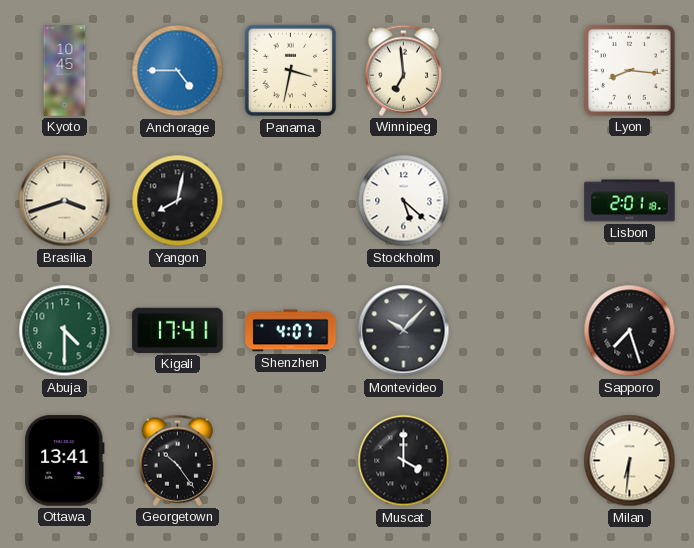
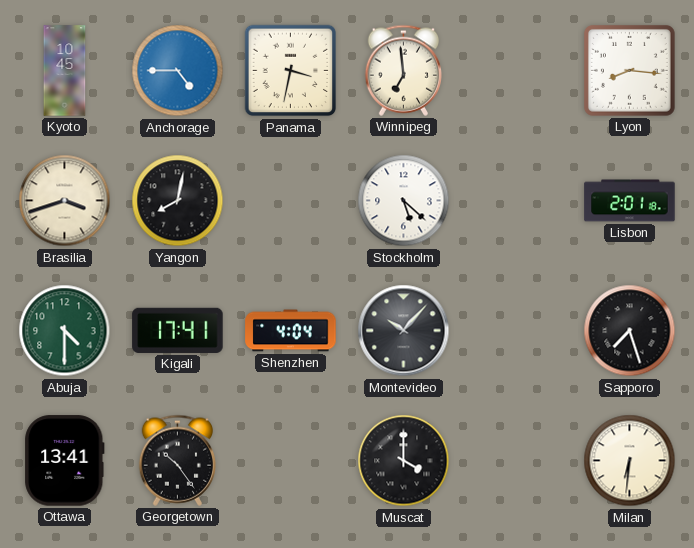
Shenzhen: 4:07 -> 4:04 (291, 331)
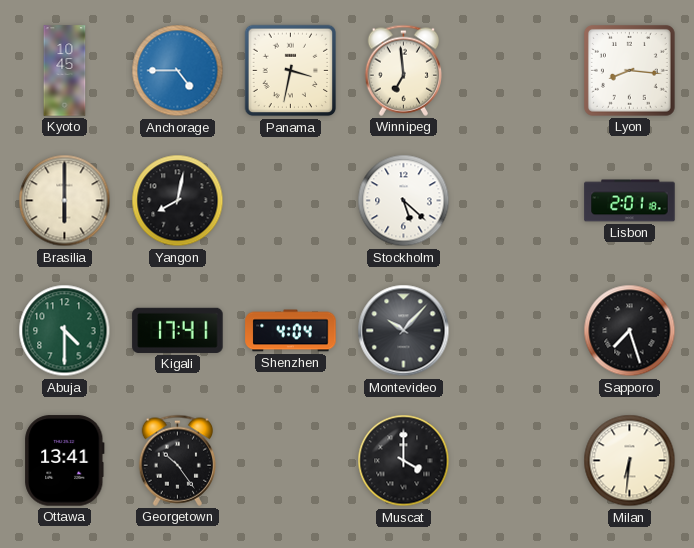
Brasilia: 3:42 -> 6:00 (65, 201)
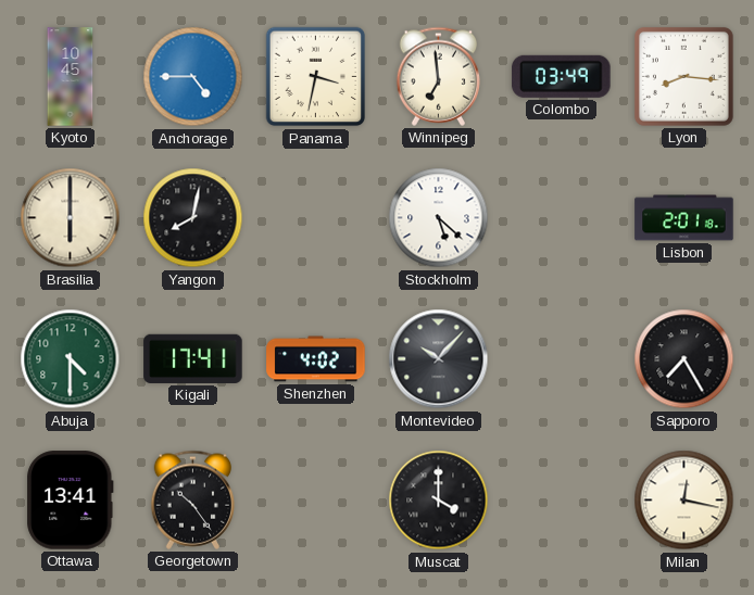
Colombo: none -> 03:49 (562, 76)
Shenzhen: 4:04 -> 4:02 (316, 359)
Sapporo: 7:27 -> 7:25 (684, 359)
Milan: 6:31 -> 12:17 (684, 501)
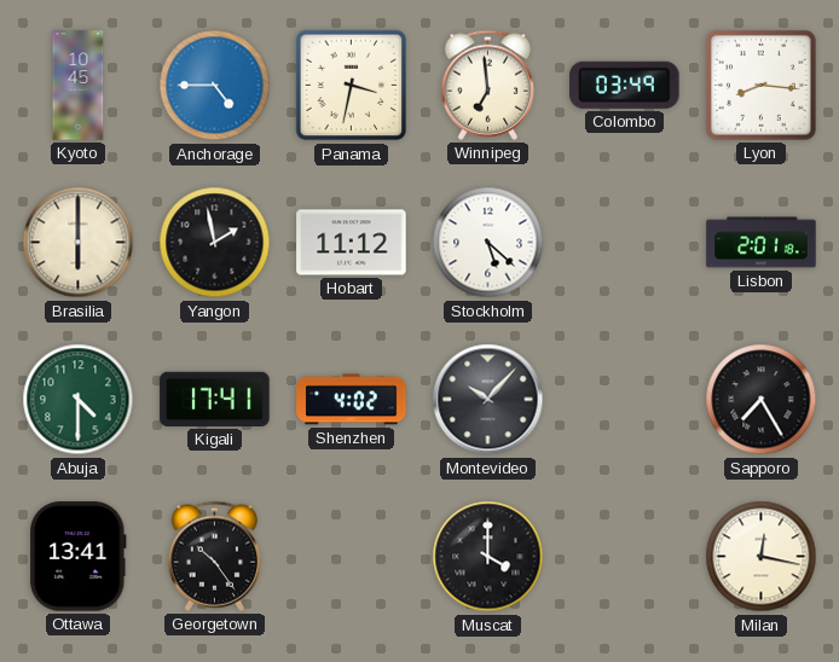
Yangon: 8:02 -> 1:58 (215, 243)
Hobart: none -> 11:12 (352, 243)
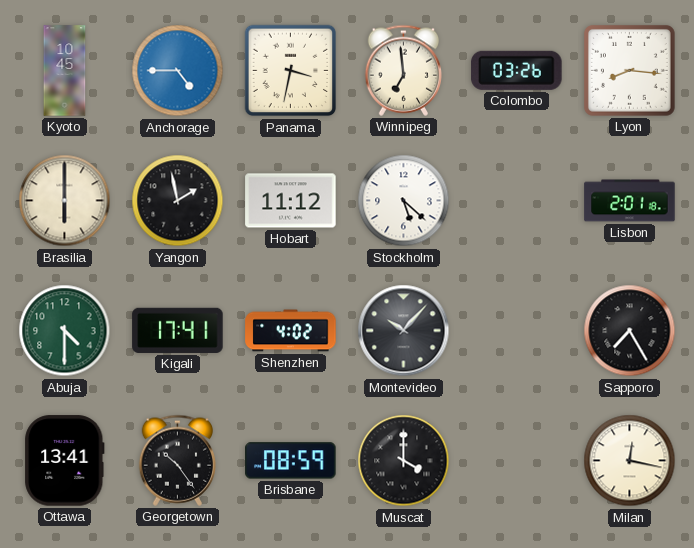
Colombo: 03:49 -> 03:26 (517, 70)
Brisbane: none -> 08:59 (291, 461)
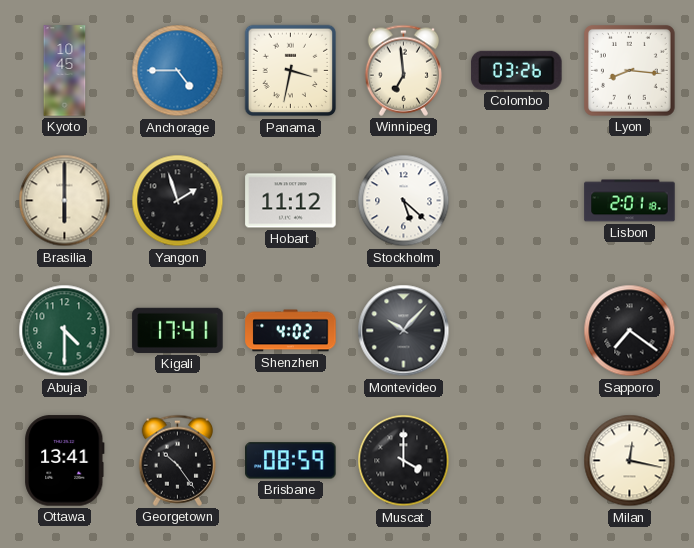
Yangon: 1:58 -> 1:57 (178, 201)
Sapporo: 7:25 -> 7:21 (630, 331)
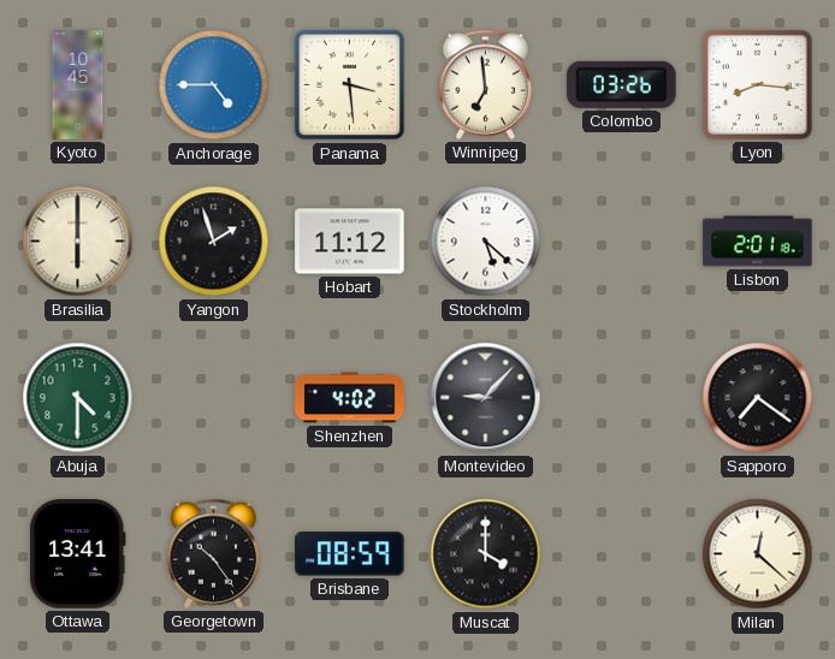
Panama: 3:32 -> 3:29 (350, 85)
Kigali: 17:41 -> none (178, 330)
Montevideo: 10:07 -> 9:07 (486, 398)
Milan: 12:17 -> 12:22 (758, 554)
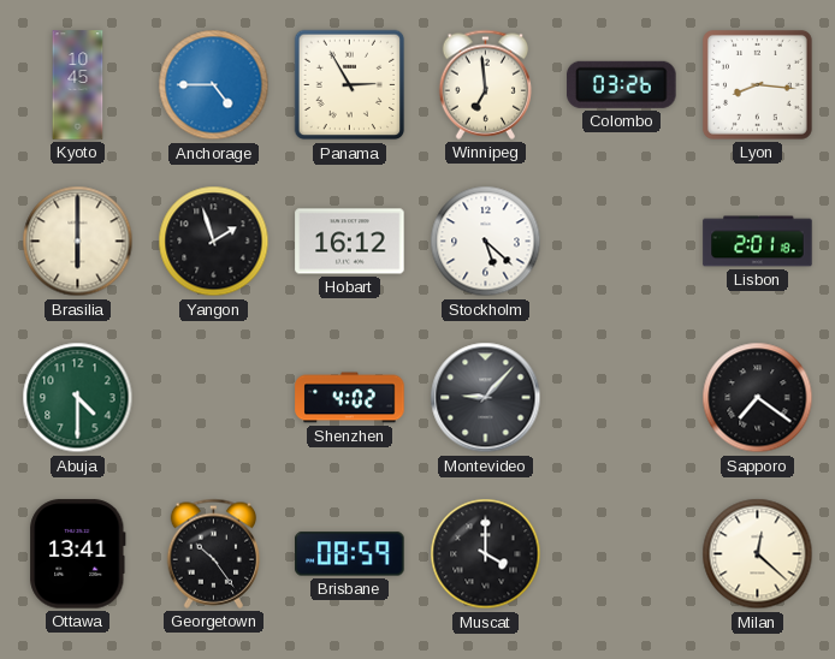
Panama: 3:29 -> 2:55 (350, 85)
Hobart: 11:12 -> 16:12 (350, 242)
